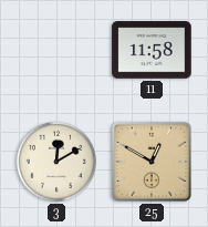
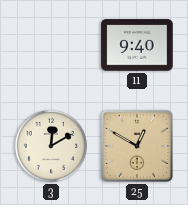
11: 11:58 -> 9:40 (137, 45)
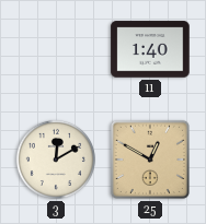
11: 9:40 -> 1:40 (150, 49)
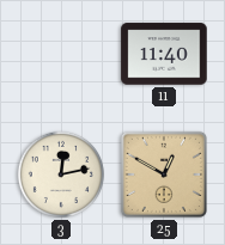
11: 1:40 -> 11:40 (164, 54)
3: 12:10 -> 12:13 (61, 174)
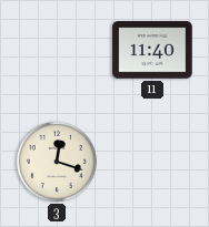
3: 12:13 -> 12:18 (57, 162)
25: 12:50 -> none (164, 174)
